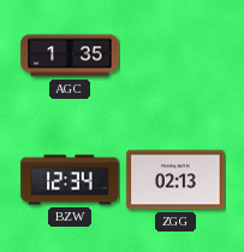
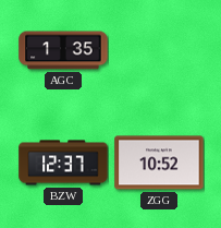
BZW: 12:34 -> 12:37 (63, 163)
ZGG: 02:13 -> 10:52 (159, 163)
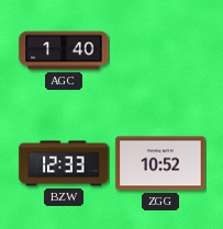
AGC: 1:35 -> 1:40 (64, 50)
BZW: 12:37 -> 12:33 (64, 163)
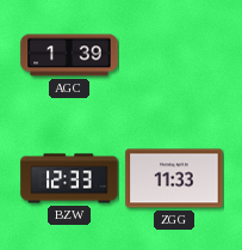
AGC: 1:40 -> 1:39 (69, 55)
ZGG: 10:52 -> 11:33 (174, 178)
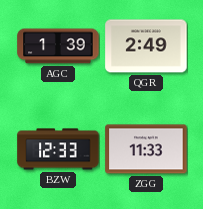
QGR: none -> 2:49 (146, 46)
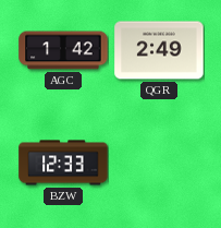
AGC: 1:39 -> 1:42 (63, 50)
ZGG: 11:33 -> none (146, 149)
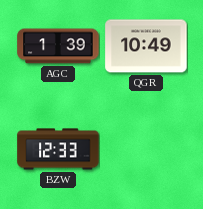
AGC: 1:42 -> 1:39 (58, 46)
QGR: 2:49 -> 10:49 (146, 46)
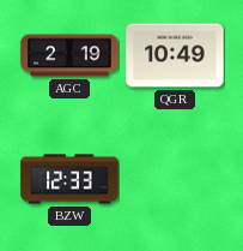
AGC: 1:39 -> 2:19 (69, 55)
